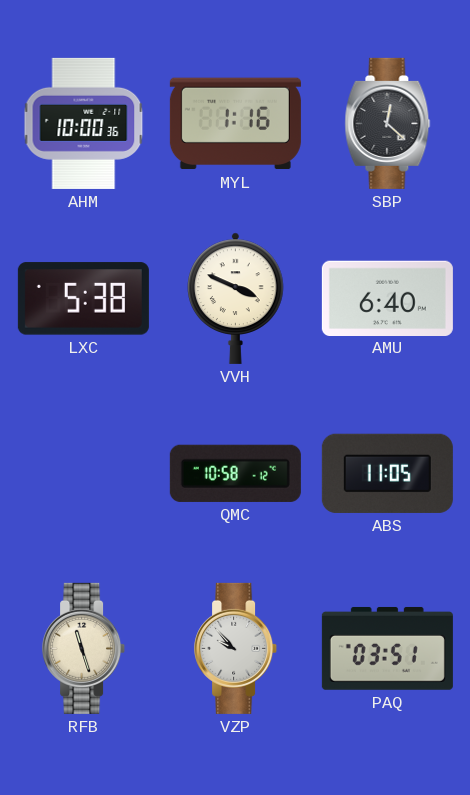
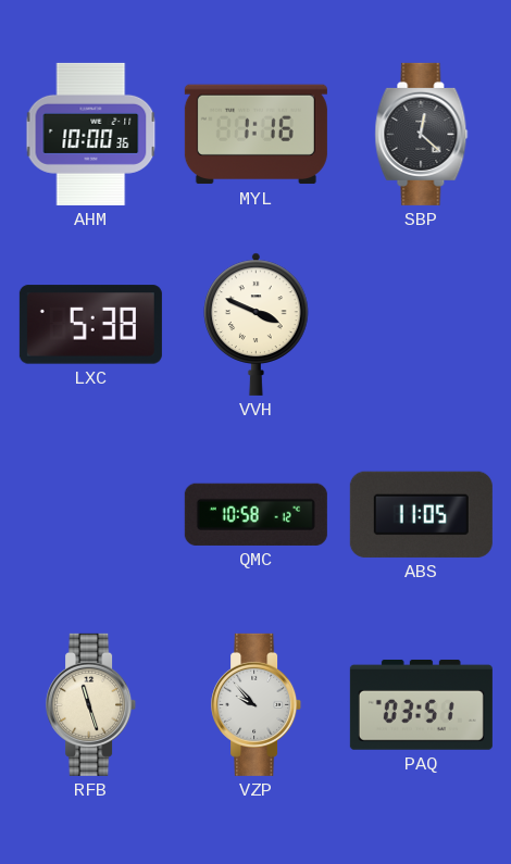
AMU: 6:40 -> none (387, 298)
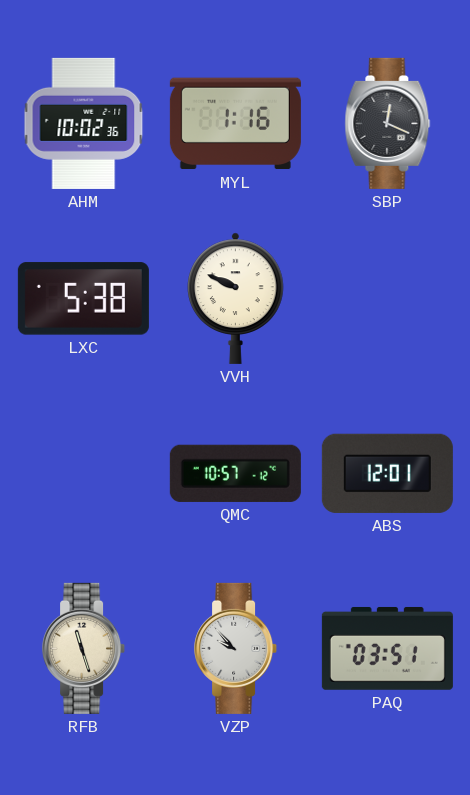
AHM: 10:00 -> 10:02 (84, 123)
SBP: 12:22 -> 12:19 (388, 123)
VVH: 3:49 -> 9:49 (236, 298)
QMC: 10:58 -> 10:57 (235, 473)
ABS: 11:05 -> 12:01 (387, 473)
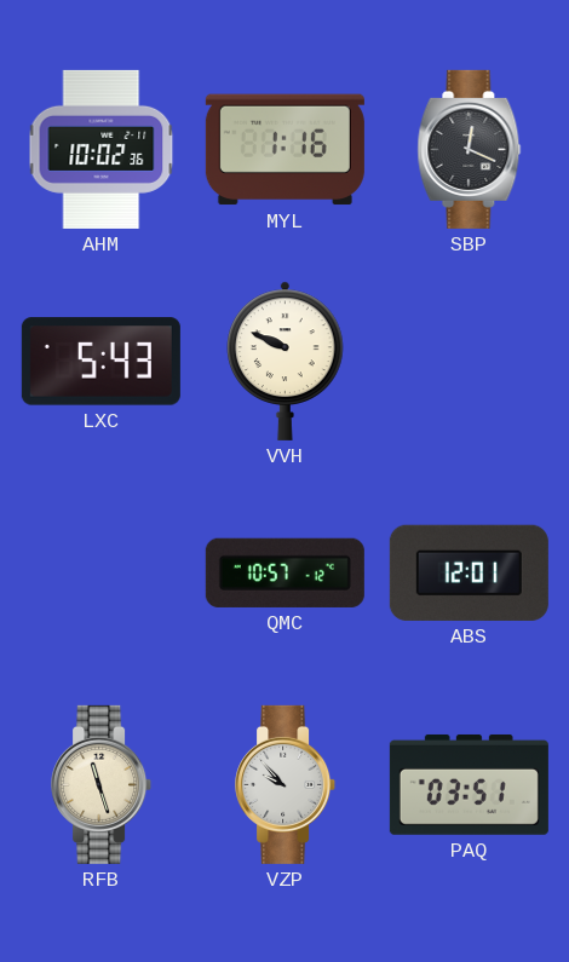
LXC: 5:38 -> 5:43 (100, 362)
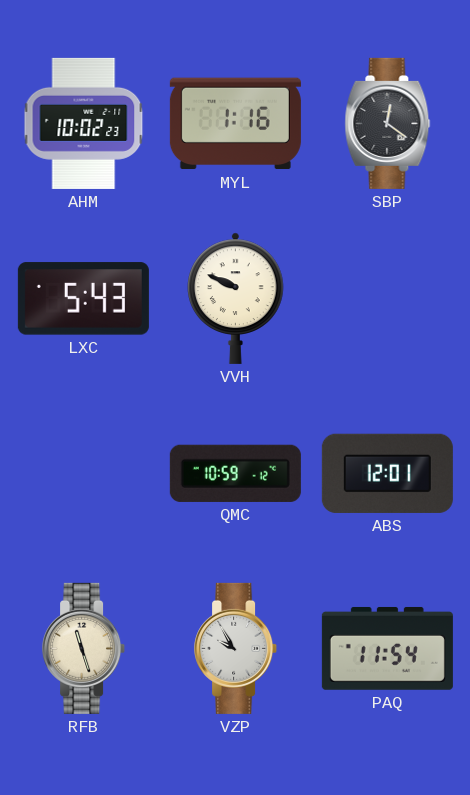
AHM: 10:02:36 -> 10:02:23 (84, 123)
SBP: 12:19 -> 12:21 (388, 123)
QMC: 10:57 -> 10:59 (235, 473)
VZP: 9:53 -> 9:55 (236, 648)
PAQ: 03:51 -> 11:54 (387, 648)
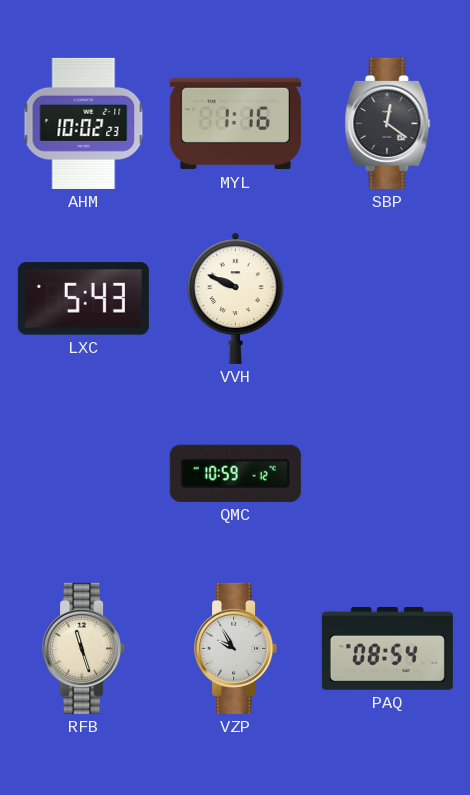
ABS: 12:01 -> none (387, 473)
PAQ: 11:54 -> 08:54 (387, 648)
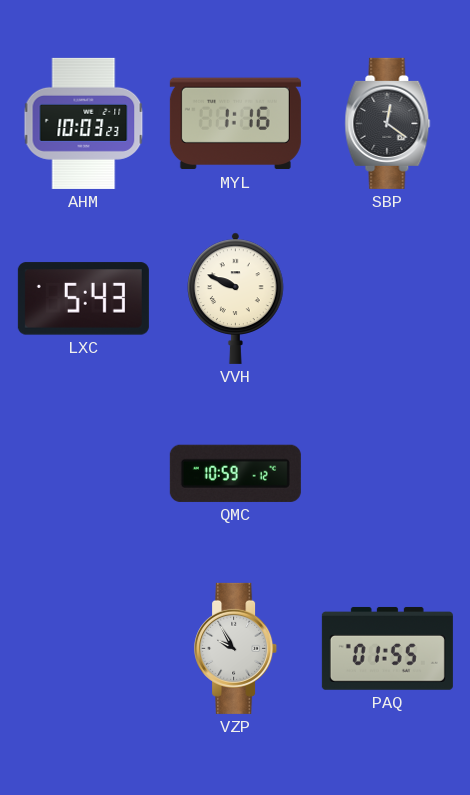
AHM: 10:02 -> 10:03 (84, 123)
RFB: 11:27 -> none (84, 648)
PAQ: 08:54 -> 01:55 (387, 648)
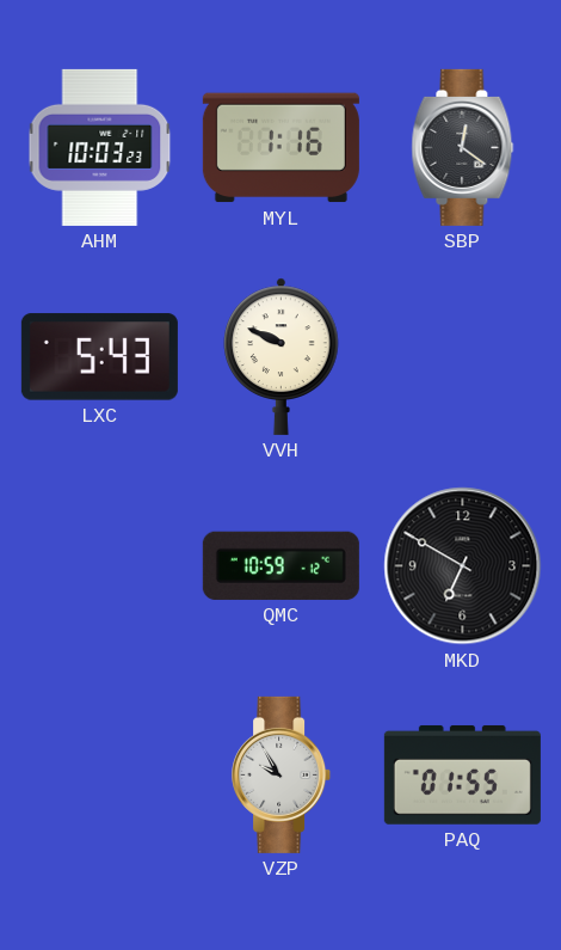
MKD: none -> 6:50 (463, 566)
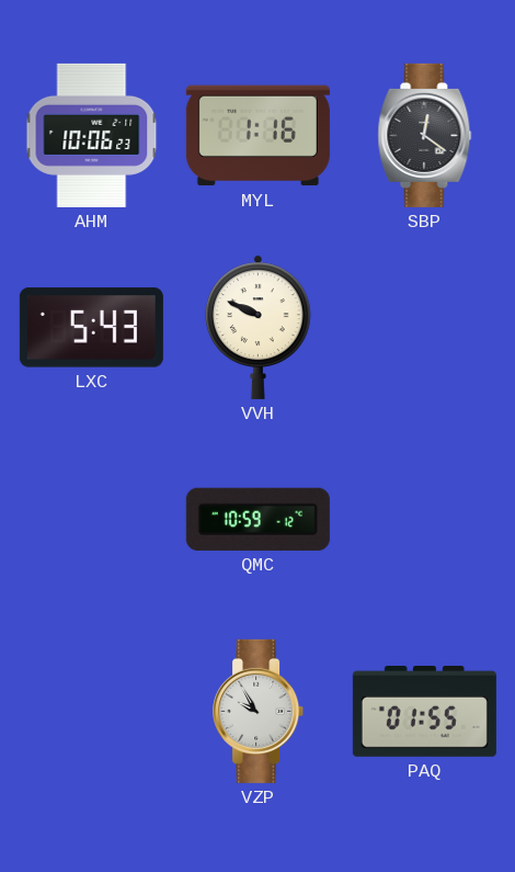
AHM: 10:03 -> 10:06 (92, 135)
MKD: 6:50 -> none (463, 566)
